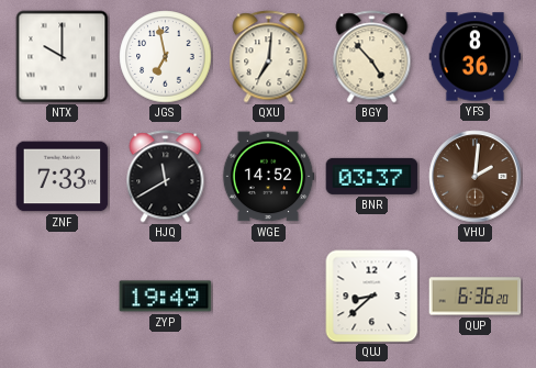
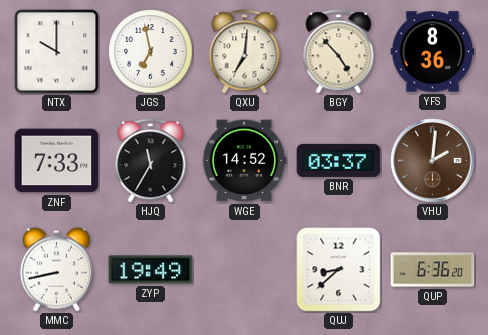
HJQ: 11:40 -> 11:35 (151, 161)
MMC: none -> 8:43 (56, 270)
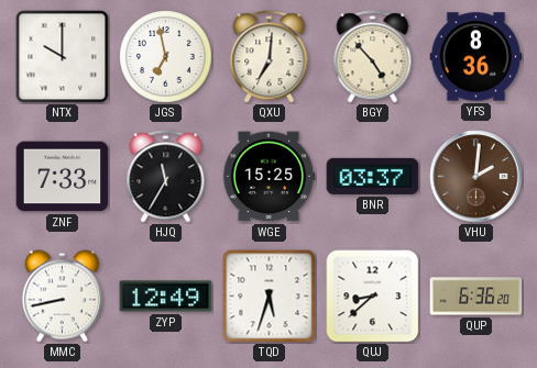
WGE: 14:52 -> 15:25 (268, 177)
ZYP: 19:49 -> 12:49 (166, 297)
TQD: none -> 5:33 (270, 297)
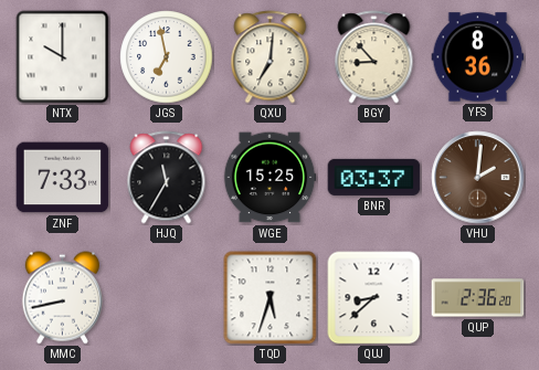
BGY: 4:53 -> 8:53 (374, 57)
ZYP: 12:49 -> none (166, 297)
QUP: 6:36 -> 2:36 (478, 298)
